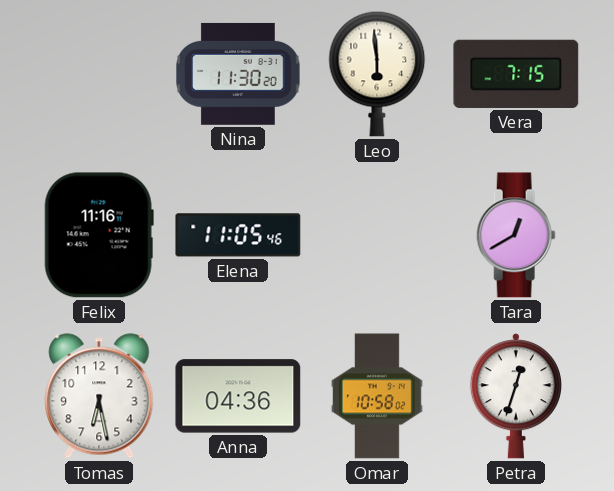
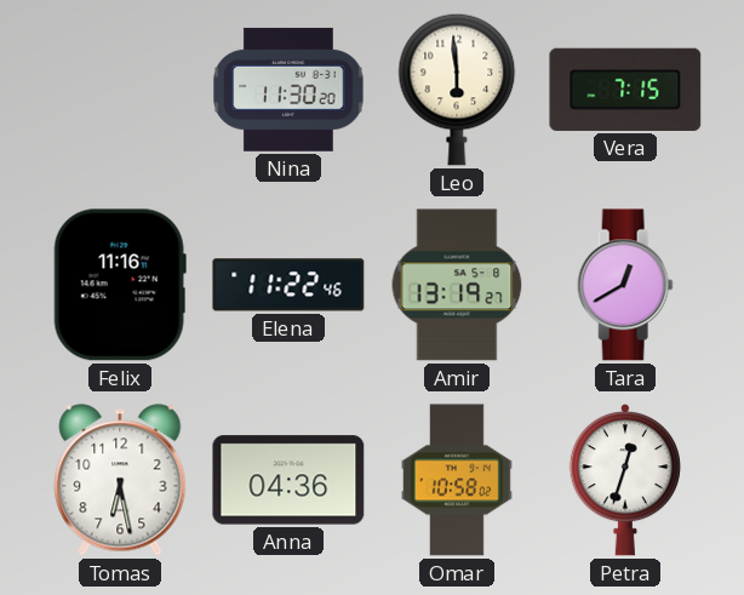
Elena: 11:05 -> 11:22 (288, 285)
Amir: none -> 13:19 (457, 285)
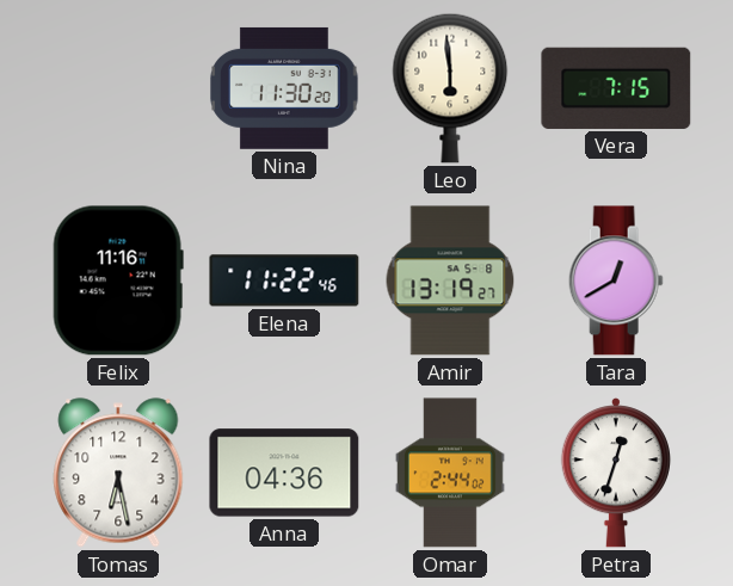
Omar: 10:58 -> 2:44 (450, 473)
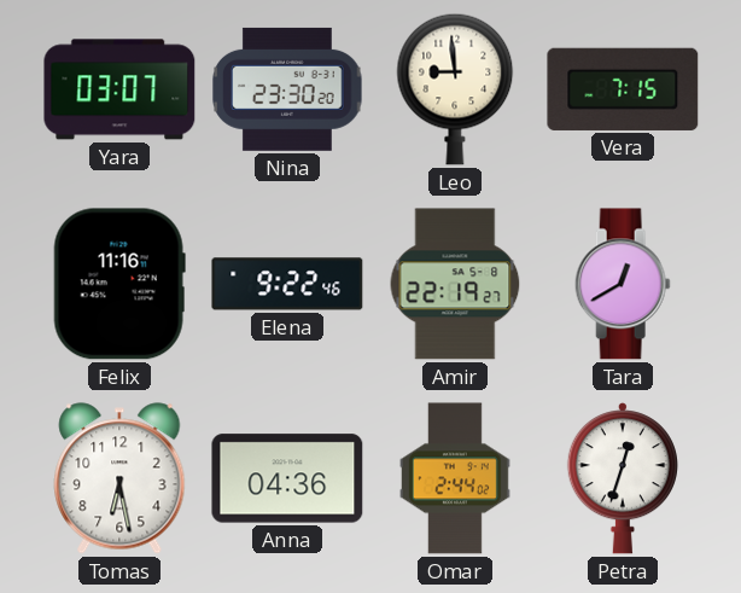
Yara: none -> 03:07 (119, 89)
Nina: 11:30 -> 23:30 (287, 89)
Leo: 5:59 -> 8:59 (455, 89)
Elena: 11:22 -> 9:22 (287, 284)
Amir: 13:19 -> 22:19 (455, 284)
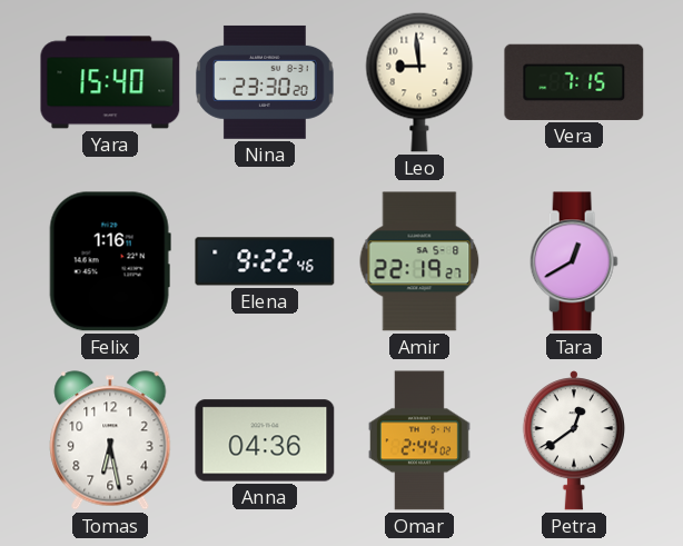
Yara: 03:07 -> 15:40 (110, 82)
Felix: 11:16 -> 1:16 (110, 261)
Petra: 12:33 -> 12:39 (574, 441)
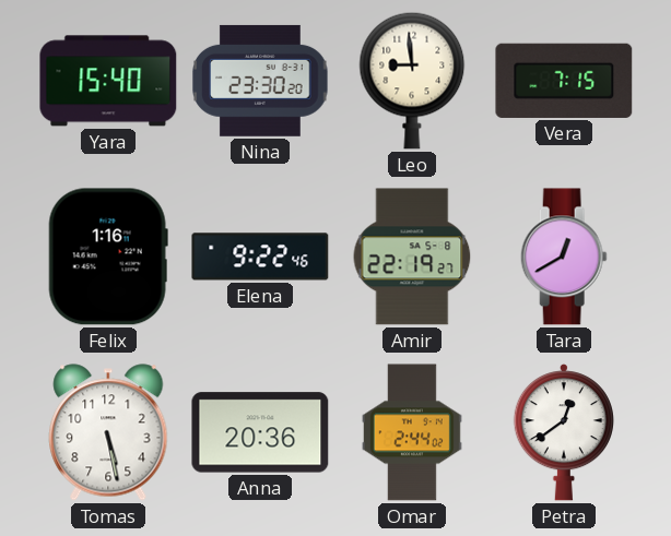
Tomas: 6:28 -> 5:28 (108, 432)
Anna: 04:36 -> 20:36 (260, 432)
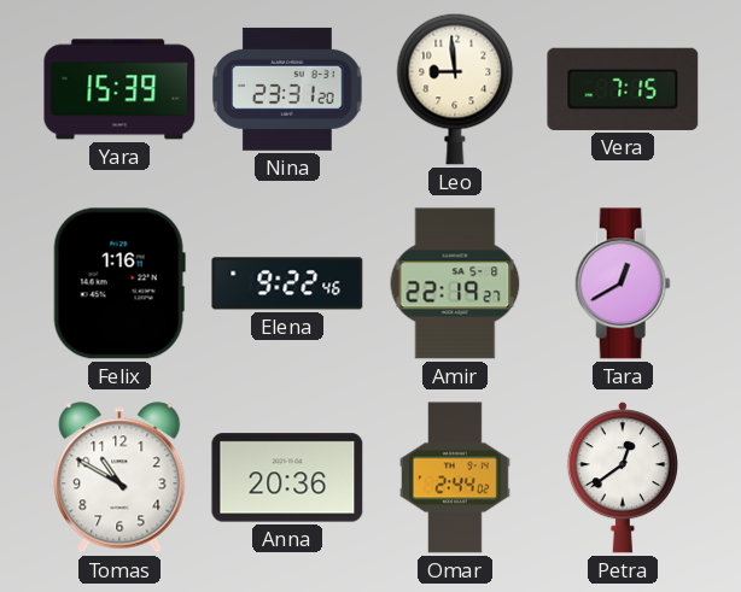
Yara: 15:40 -> 15:39 (119, 89)
Nina: 23:30 -> 23:31 (287, 89)
Tomas: 5:28 -> 10:50 (119, 477)
